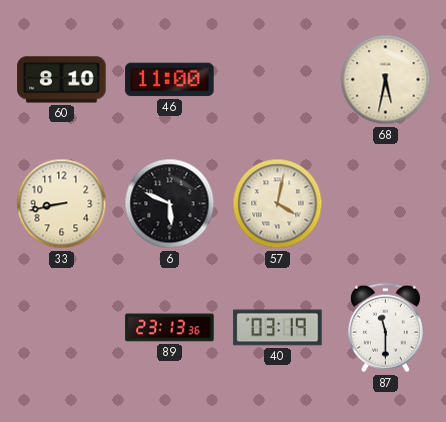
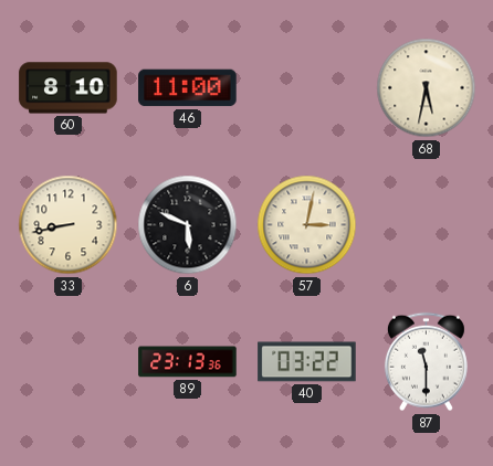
57: 4:02 -> 3:02 (307, 225)
40: 03:19 -> 03:22 (307, 362)
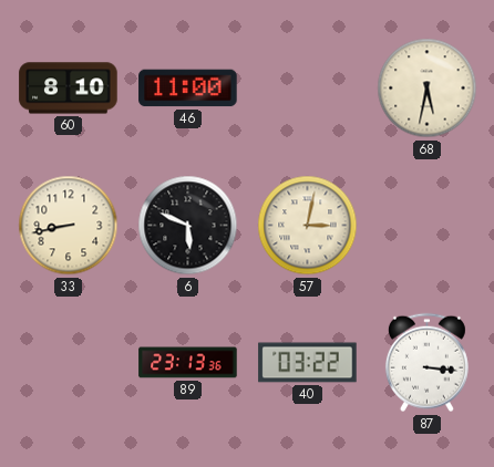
87: 11:30 -> 3:16 (426, 363)
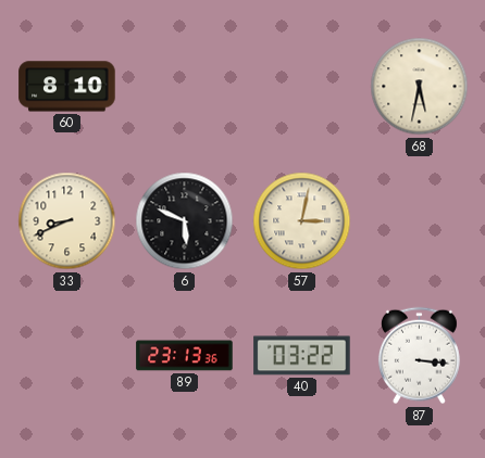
46: 11:00 -> none (188, 89)
33: 8:43 -> 8:41 (67, 221)
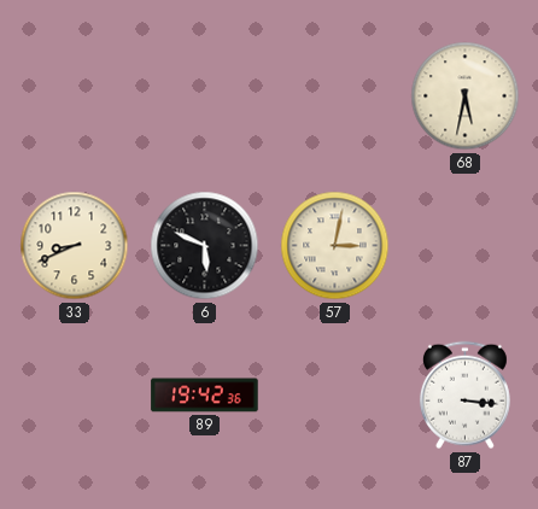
60: 8:10 -> none (67, 87)
89: 23:13 -> 19:42 (205, 396)
40: 03:22 -> none (302, 356)
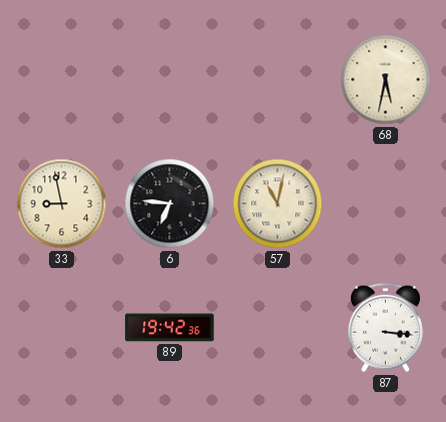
33: 8:41 -> 8:58 (62, 204)
6: 5:49 -> 6:46 (170, 204)
57: 3:02 -> 11:02 (278, 204)
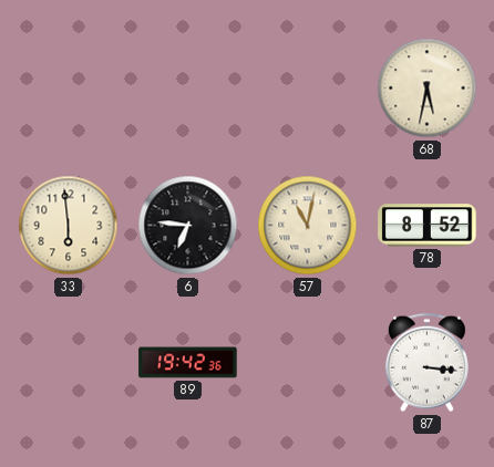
33: 8:58 -> 5:59 (69, 226)
78: none -> 8:52 (428, 226)
